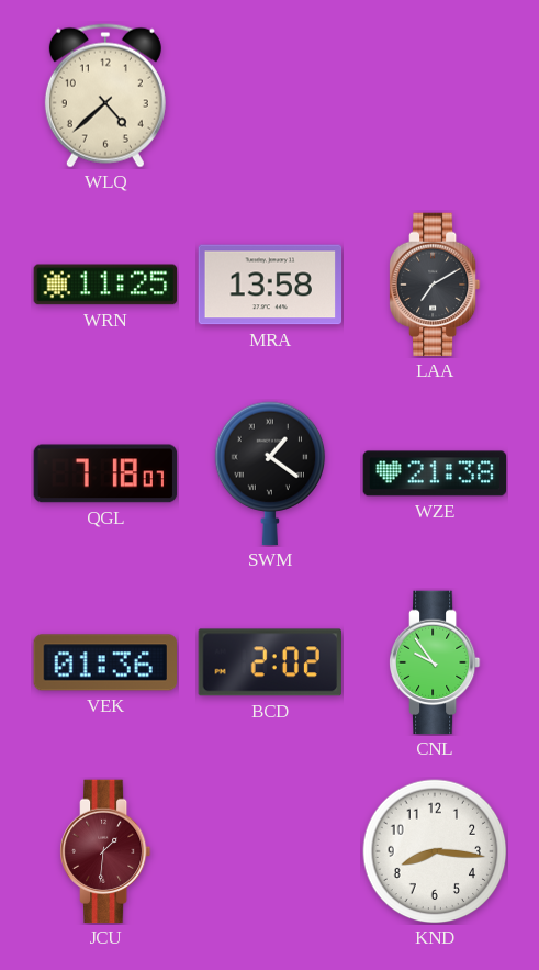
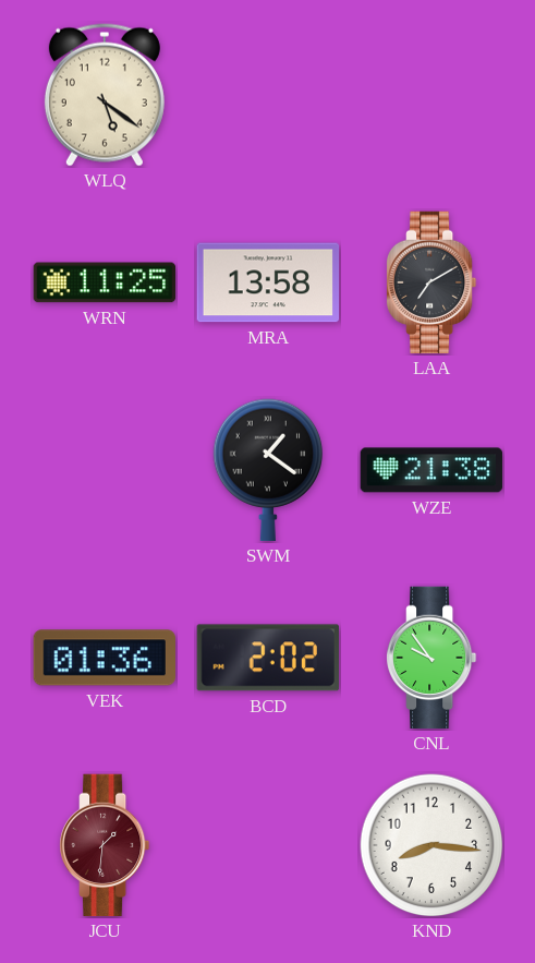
WLQ: 4:38 -> 5:21 (105, 95)
QGL: 7:18 -> none (105, 473)
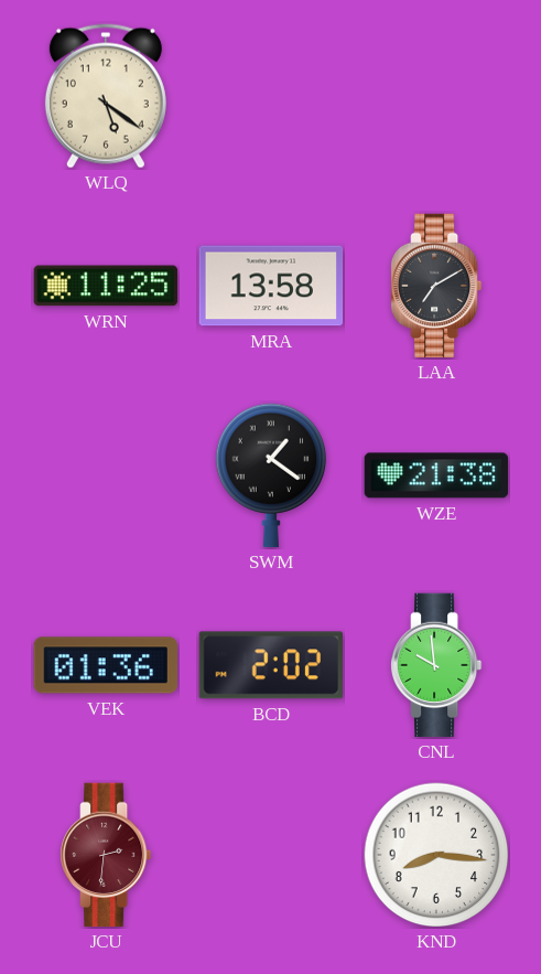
CNL: 9:54 -> 9:59 (436, 665)
JCU: 1:31 -> 2:31 (106, 855)
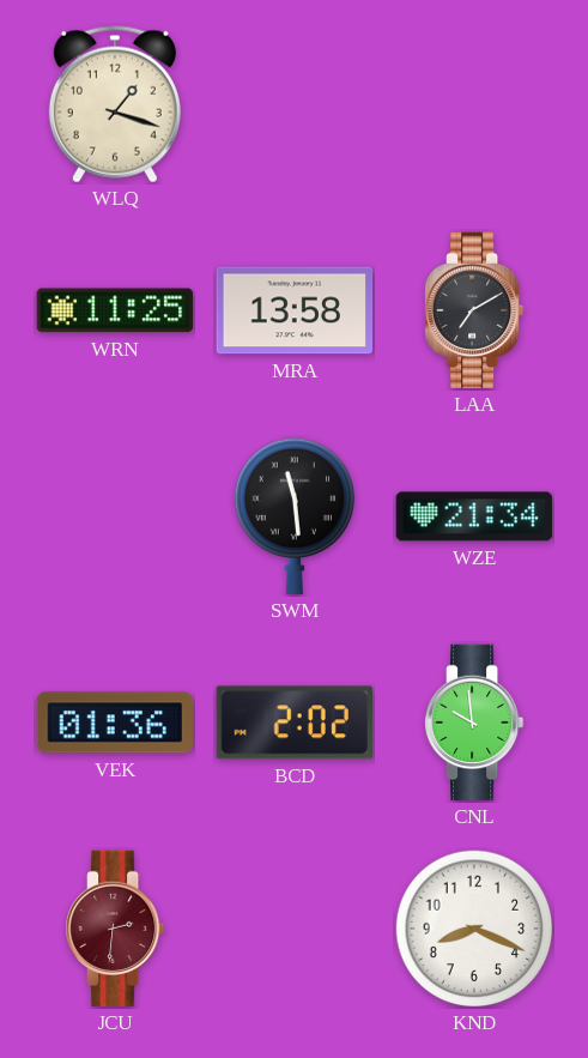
WLQ: 5:21 -> 1:18 (115, 104)
SWM: 1:21 -> 11:29 (295, 516)
WZE: 21:38 -> 21:34 (474, 516)
KND: 8:16 -> 8:19 (474, 929)
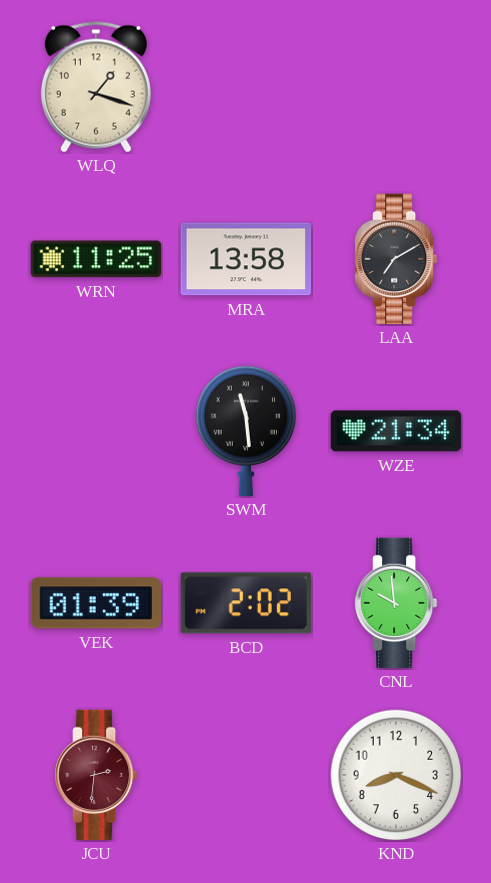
VEK: 01:36 -> 01:39 (95, 603)
